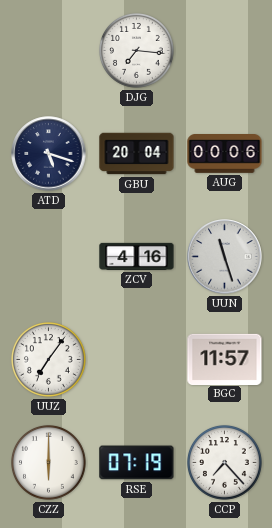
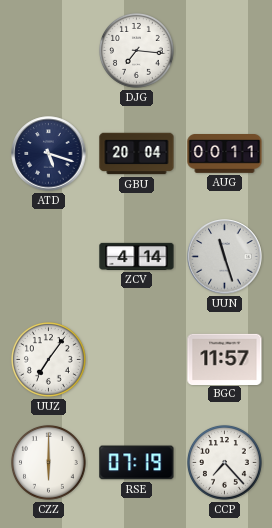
AUG: 00:06 -> 00:11 (225, 154)
ZCV: 4:16 -> 4:14 (137, 256)
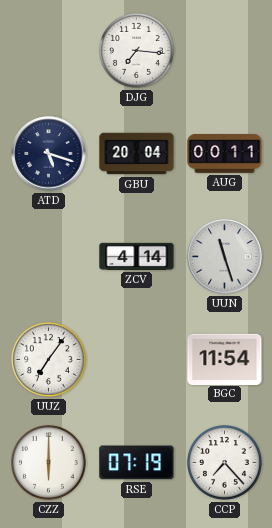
BGC: 11:57 -> 11:54 (225, 359)
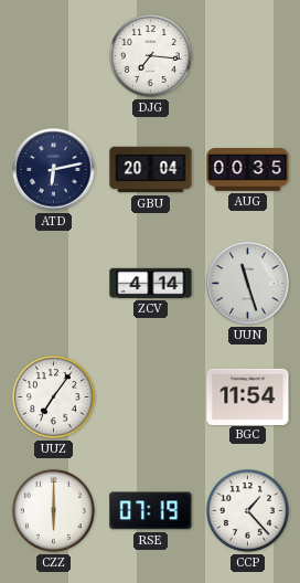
ATD: 5:18 -> 6:13 (54, 170)
AUG: 00:11 -> 00:35 (248, 170)
CCP: 7:23 -> 1:23 (248, 511)
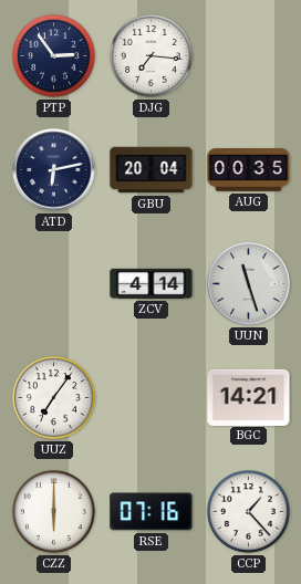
PTP: none -> 2:54 (54, 56)
BGC: 11:54 -> 14:21 (249, 397)
RSE: 07:19 -> 07:16 (152, 512)
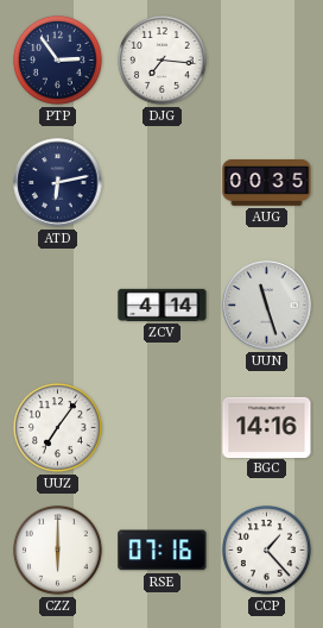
GBU: 20:04 -> none (152, 170)
BGC: 14:21 -> 14:16 (267, 427)
